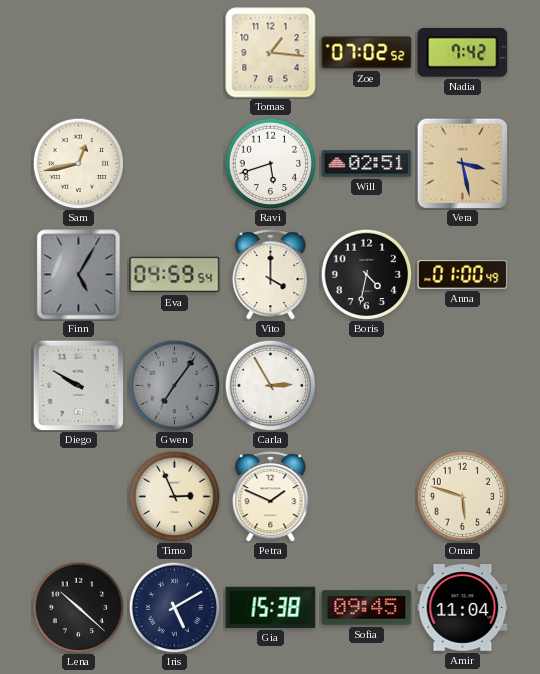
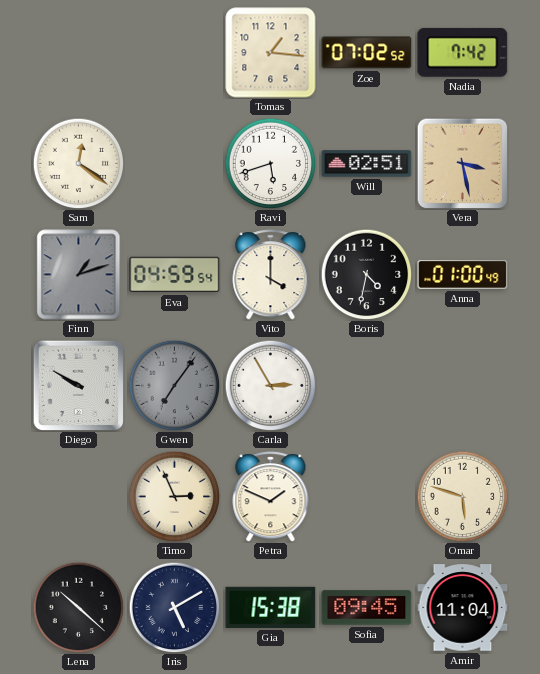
Sam: 12:43 -> 12:21 (78, 163)
Finn: 5:05 -> 1:12 (79, 275)
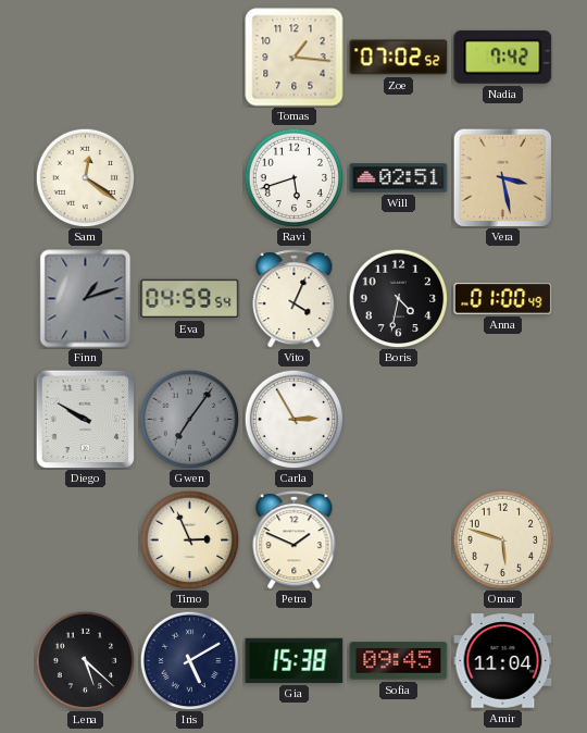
Vito: 4:00 -> 4:04 (295, 299)
Lena: 10:22 -> 5:22 (85, 660)
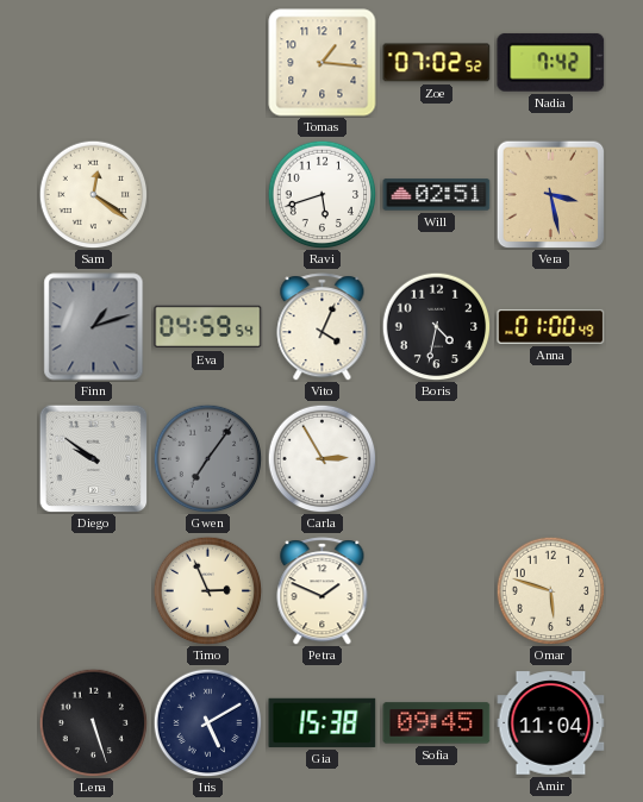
Diego: 9:50 -> 9:51 (93, 458)
Lena: 5:22 -> 5:27 (93, 722)
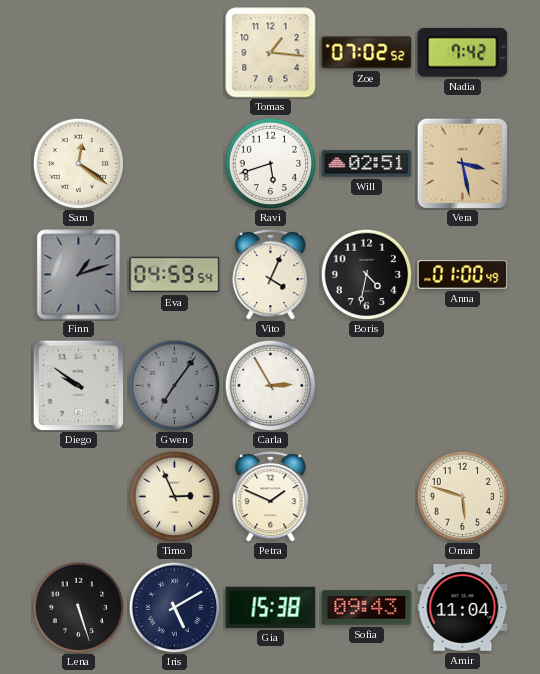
Sofia: 09:45 -> 09:43 (367, 608)
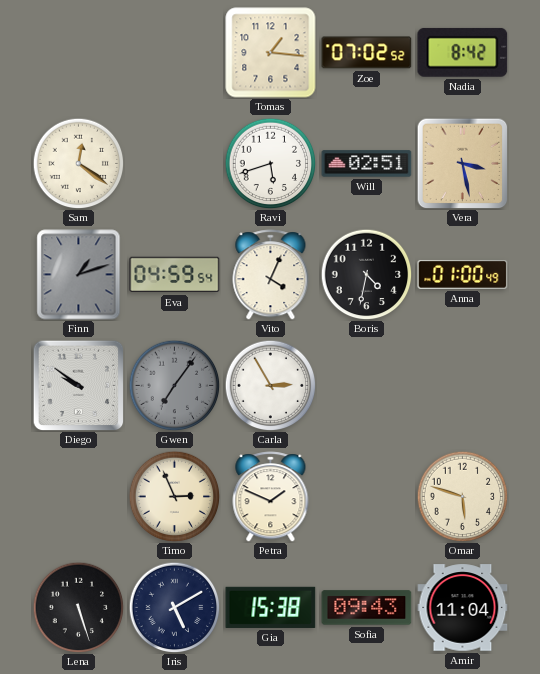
Nadia: 7:42 -> 8:42 (463, 52)
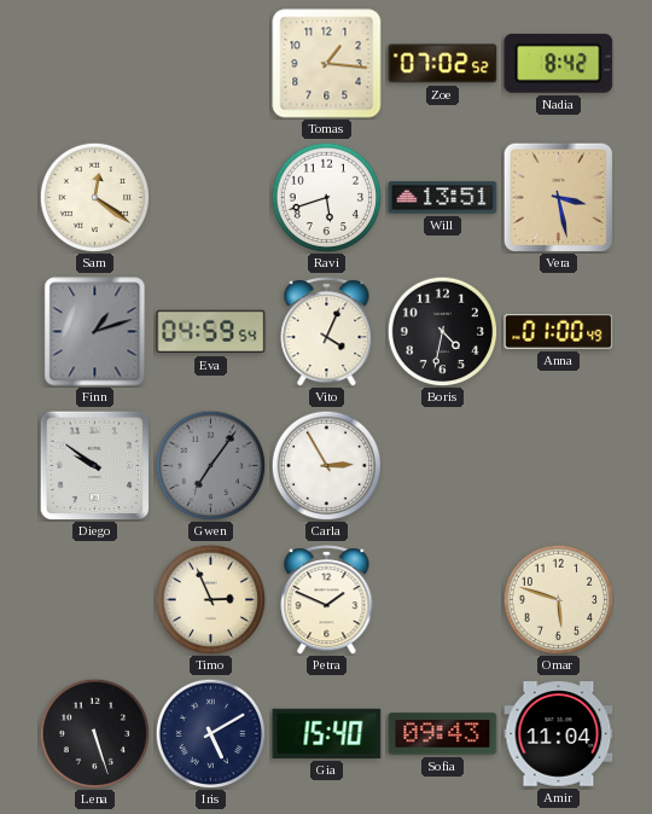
Will: 02:51 -> 13:51 (443, 198)
Gia: 15:38 -> 15:40 (327, 733)
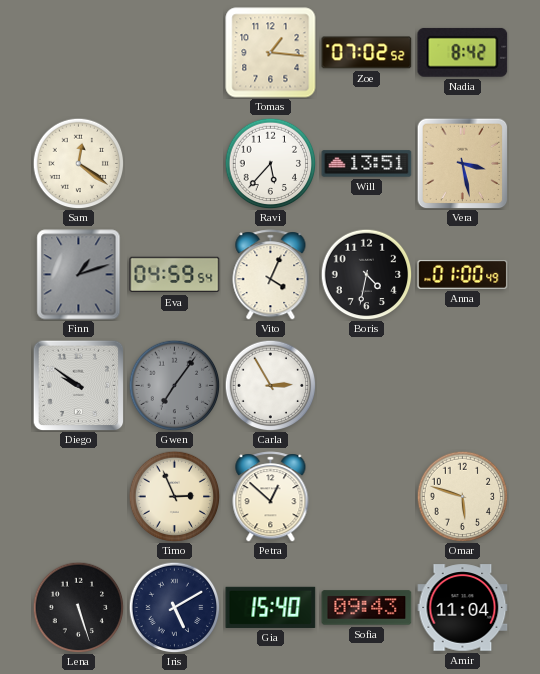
Ravi: 5:42 -> 5:37 (270, 163)
Petra: 1:49 -> 12:52 (271, 497)
